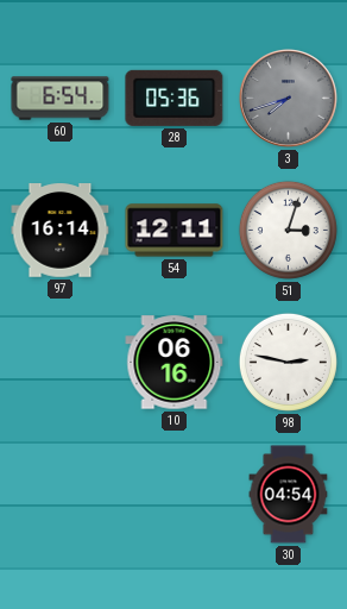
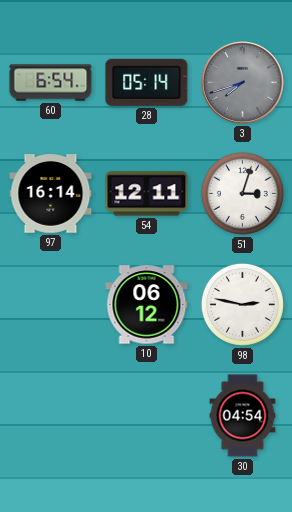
28: 05:36 -> 05:14 (147, 82)
10: 06:16 -> 06:12 (147, 305)
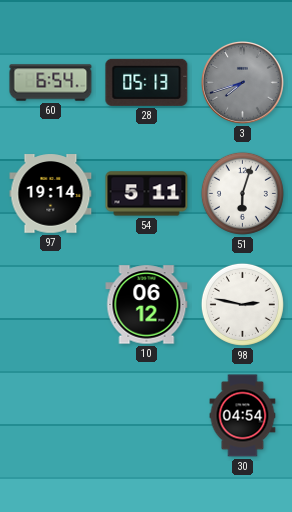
28: 05:14 -> 05:13 (147, 82)
97: 16:14 -> 19:14 (51, 194)
54: 12:11 -> 5:11 (147, 194)
51: 3:03 -> 6:03 (242, 193)
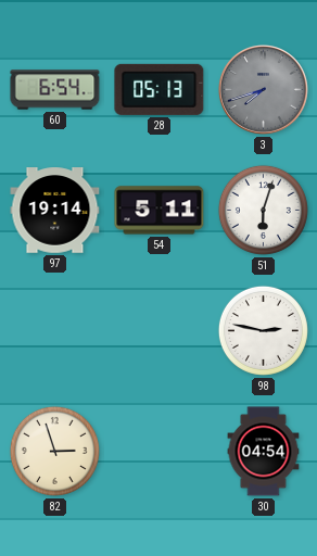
10: 06:12 -> none (147, 305)
82: none -> 2:57 (54, 451)
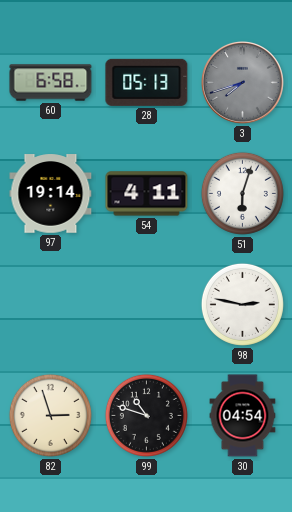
60: 6:54 -> 6:58 (51, 83)
54: 5:11 -> 4:11 (147, 194)
99: none -> 10:48 (146, 415)
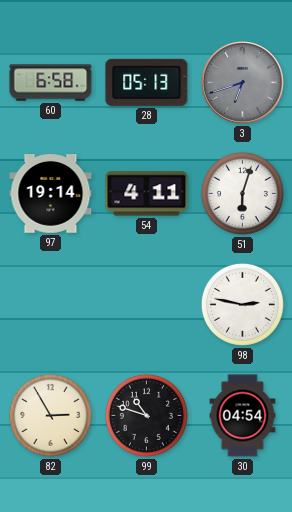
3: 7:42 -> 6:42 (243, 83)
82: 2:57 -> 2:55 (50, 415)
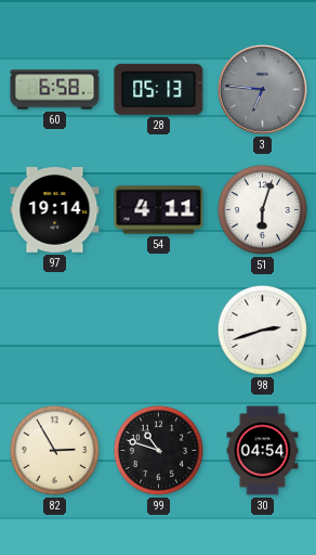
3: 6:42 -> 6:46 (263, 90)
98: 2:47 -> 2:42 (262, 330)
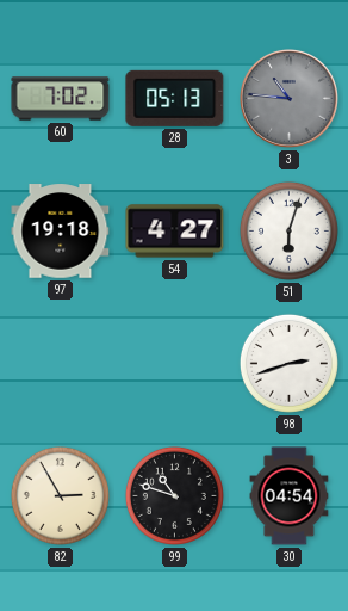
60: 6:58 -> 7:02 (61, 99)
3: 6:46 -> 10:46 (290, 99)
97: 19:14 -> 19:18 (61, 232)
54: 4:11 -> 4:27 (175, 232)
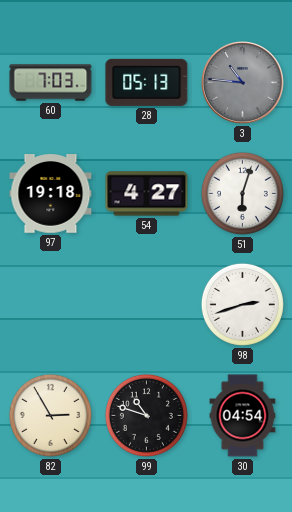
60: 7:02 -> 7:03 (51, 83)
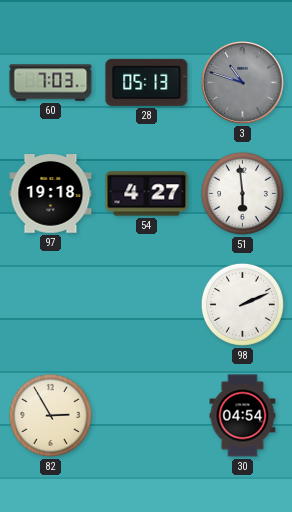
3: 10:46 -> 10:48 (243, 83)
51: 6:03 -> 5:59 (242, 193)
98: 2:42 -> 2:11 (242, 304)
99: 10:48 -> none (146, 415)
